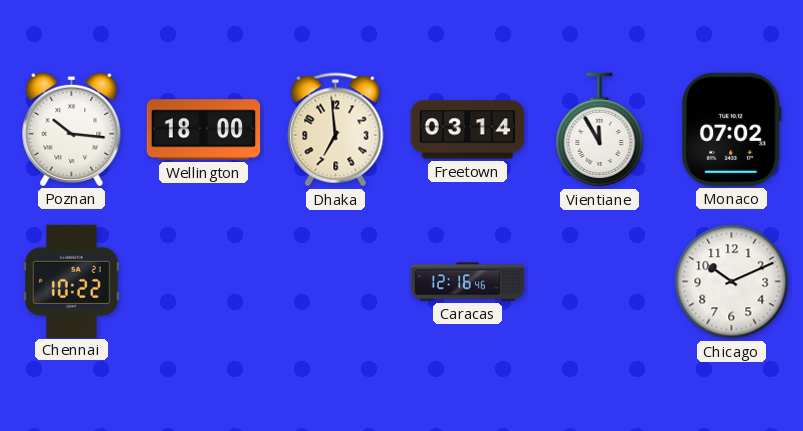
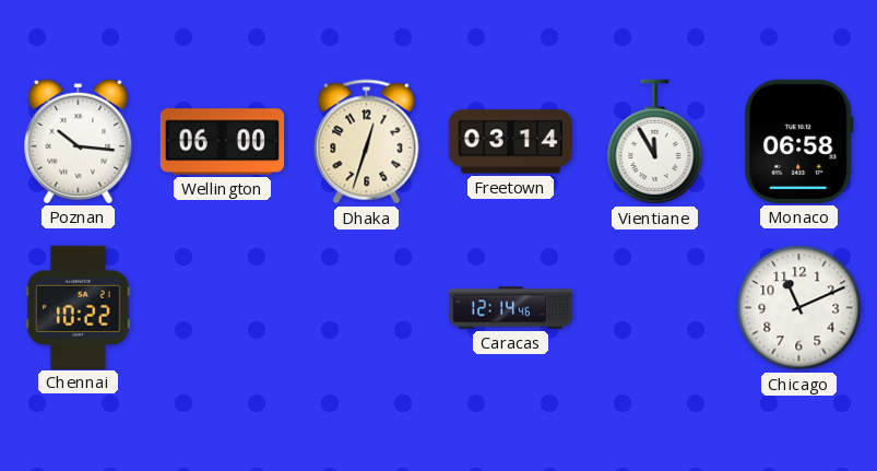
Wellington: 18:00 -> 06:00 (223, 142)
Dhaka: 6:59 -> 12:33 (367, 142)
Monaco: 07:02 -> 06:58 (799, 141)
Caracas: 12:16 -> 12:14 (511, 308)
Chicago: 10:11 -> 11:11 (799, 308)
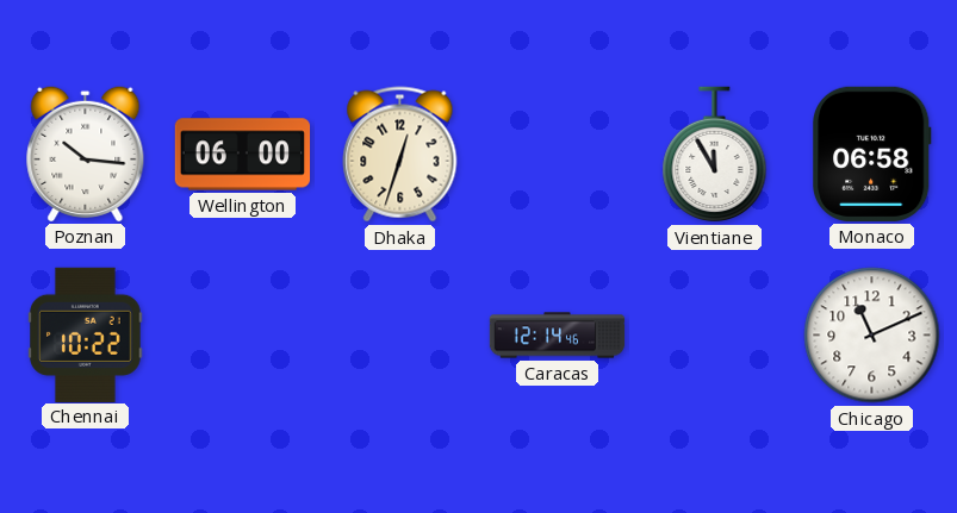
Freetown: 03:14 -> none (510, 142)
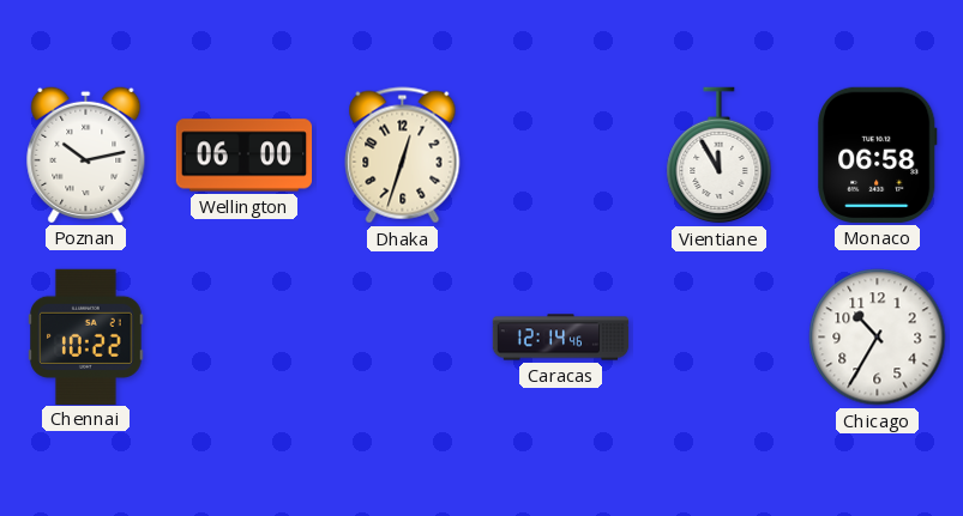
Poznan: 10:16 -> 10:13 (86, 154)
Chicago: 11:11 -> 10:35 (878, 338)
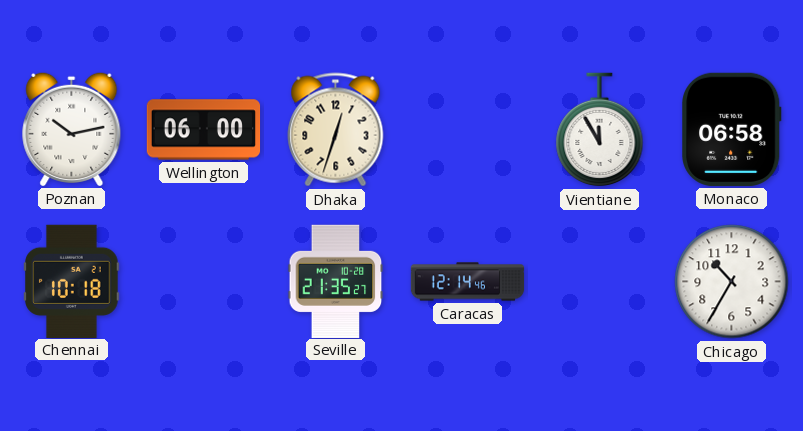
Chennai: 10:22 -> 10:18 (72, 281)
Seville: none -> 21:35 (336, 281)
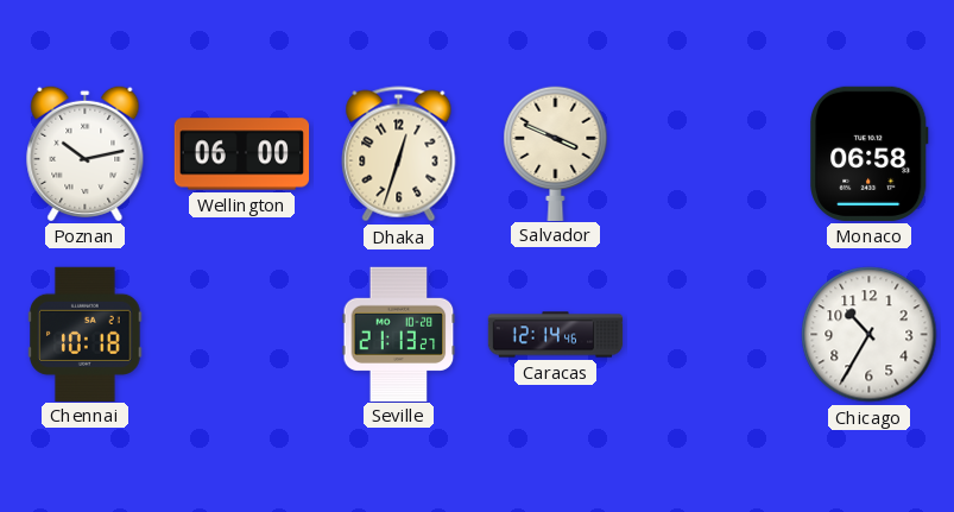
Salvador: none -> 3:49 (556, 153)
Vientiane: 11:55 -> none (600, 130)
Seville: 21:35 -> 21:13 (399, 334)
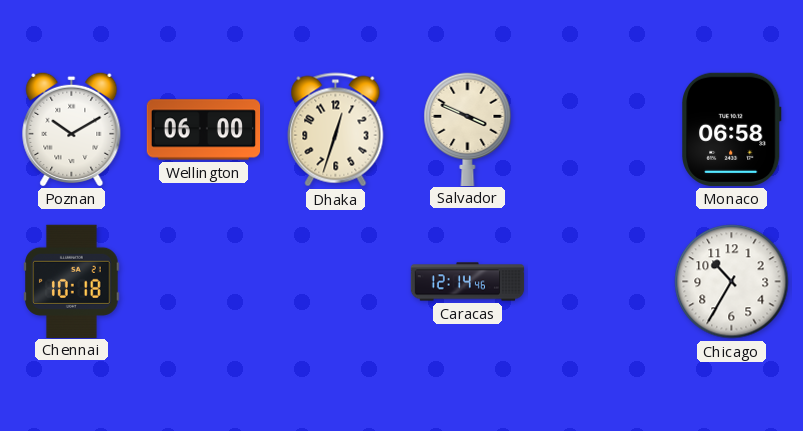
Poznan: 10:13 -> 10:10 (72, 129)
Seville: 21:13 -> none (399, 334)
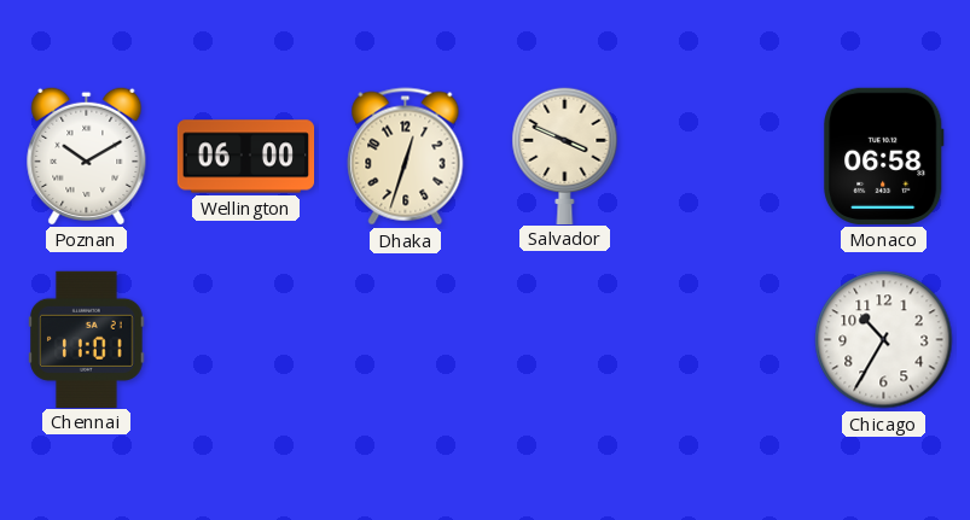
Chennai: 10:18 -> 11:01 (87, 339)
Caracas: 12:14 -> none (468, 282)
